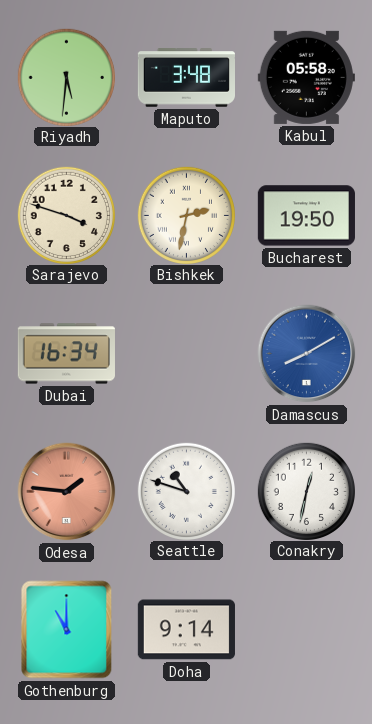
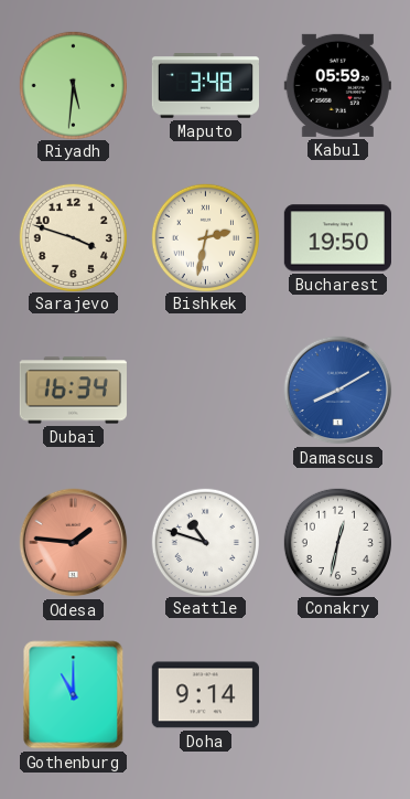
Kabul: 05:58 -> 05:59 (337, 85)
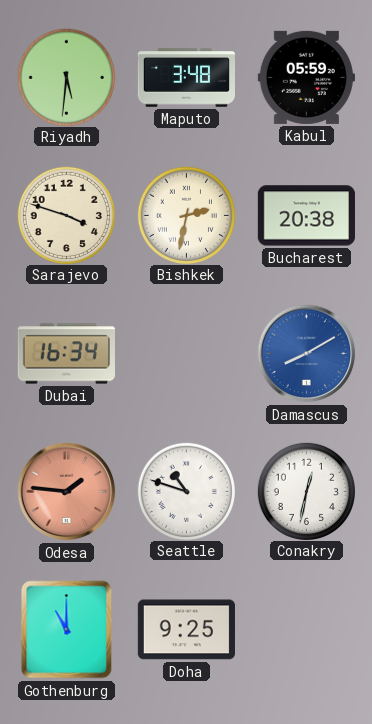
Bucharest: 19:50 -> 20:38 (306, 216)
Doha: 9:14 -> 9:25 (186, 630)
